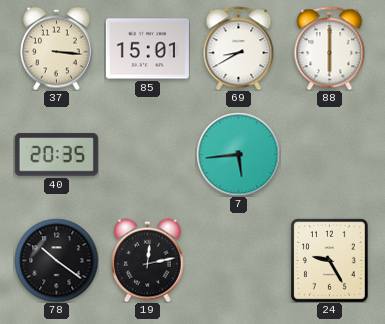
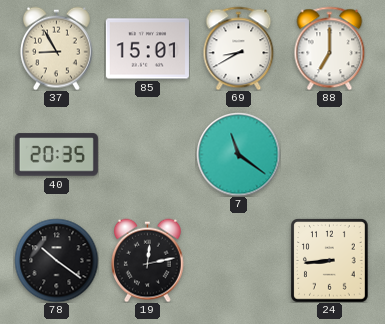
37: 3:16 -> 8:55 (56, 48)
88: 6:00 -> 7:00 (330, 48)
7: 5:44 -> 11:21 (238, 154)
24: 9:25 -> 8:44 (330, 260)
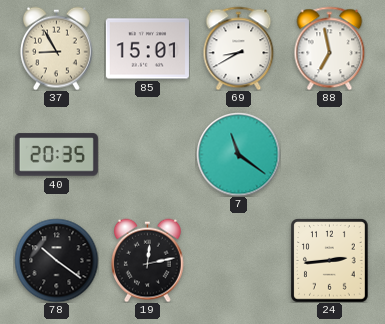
88: 7:00 -> 6:58 (330, 48)
24: 8:44 -> 2:44 (330, 260)
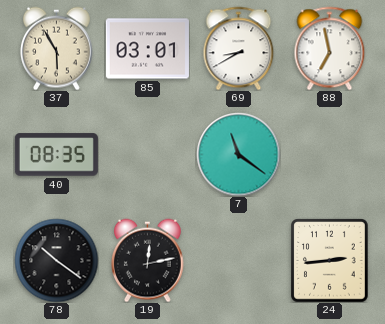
37: 8:55 -> 5:55 (56, 48)
85: 15:01 -> 03:01 (147, 49)
40: 20:35 -> 08:35 (56, 155)
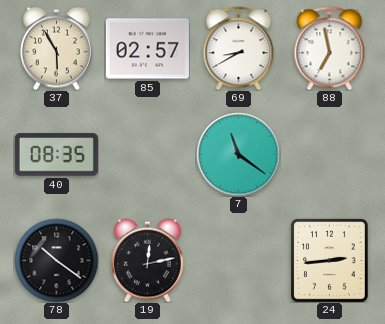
85: 03:01 -> 02:57 (147, 49)
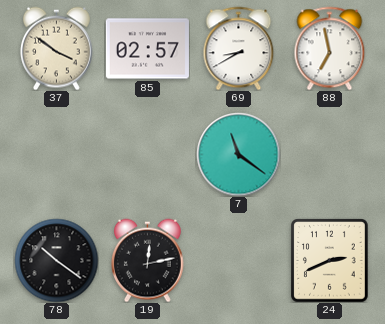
37: 5:55 -> 3:51 (56, 48)
40: 08:35 -> none (56, 155)
24: 2:44 -> 2:41 (330, 260)
